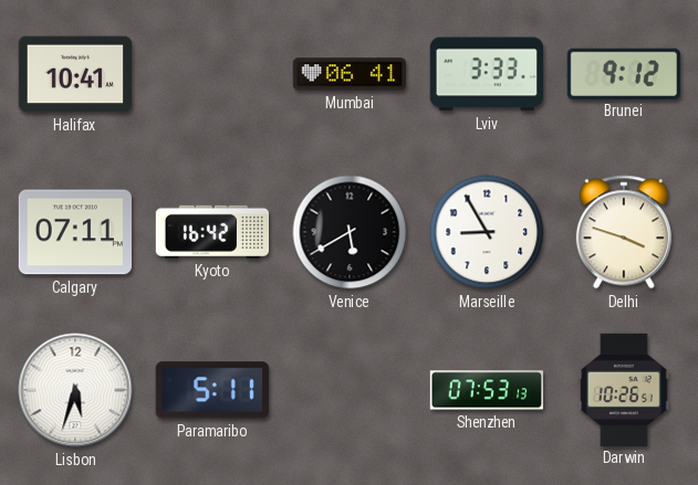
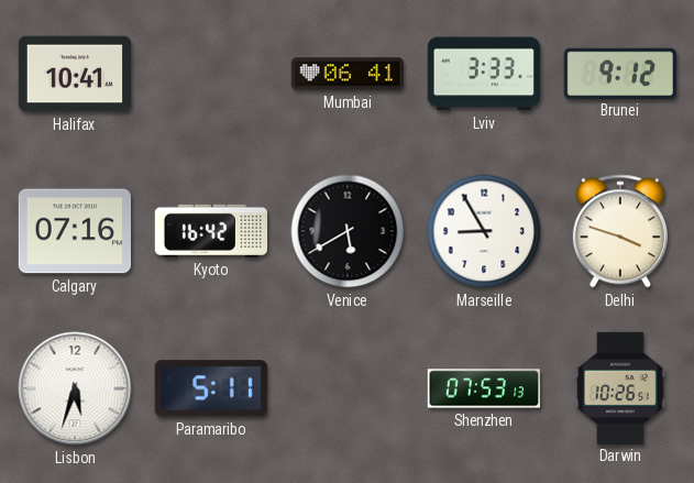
Calgary: 07:11 -> 07:16 (74, 231)
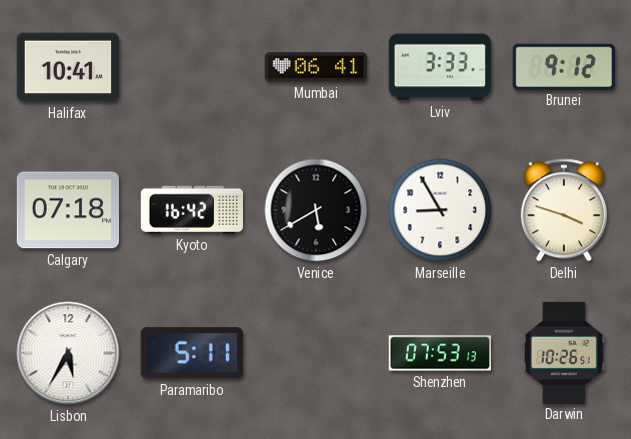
Calgary: 07:16 -> 07:18 (67, 210)
Lisbon: 5:33 -> 5:35 (68, 353)
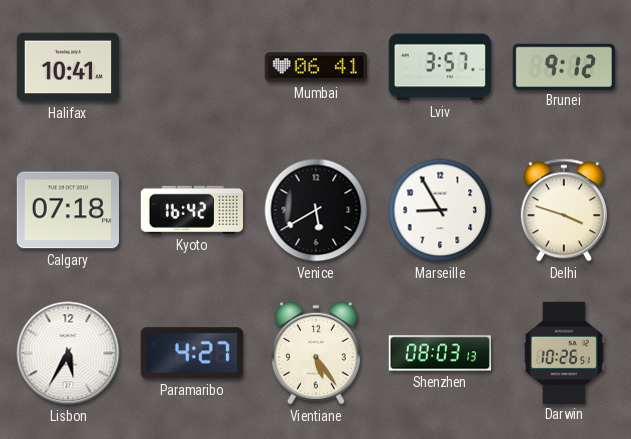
Lviv: 3:33 -> 3:57 (440, 67)
Paramaribo: 5:11 -> 4:27 (192, 353)
Vientiane: none -> 5:24 (316, 353)
Shenzhen: 07:53 -> 08:03 (439, 353)
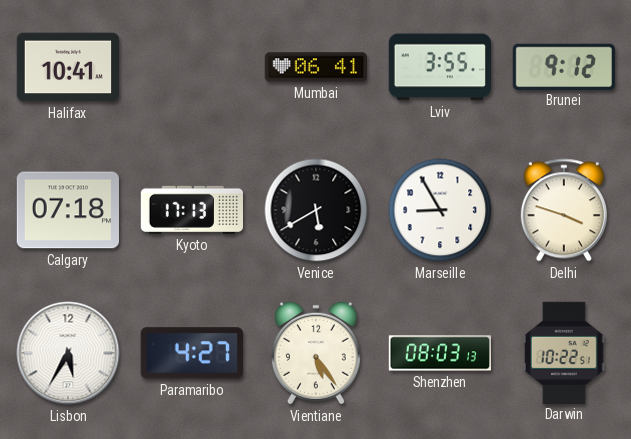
Lviv: 3:57 -> 3:55 (440, 67)
Kyoto: 16:42 -> 17:13 (191, 210)
Darwin: 10:26 -> 10:22 (564, 352)
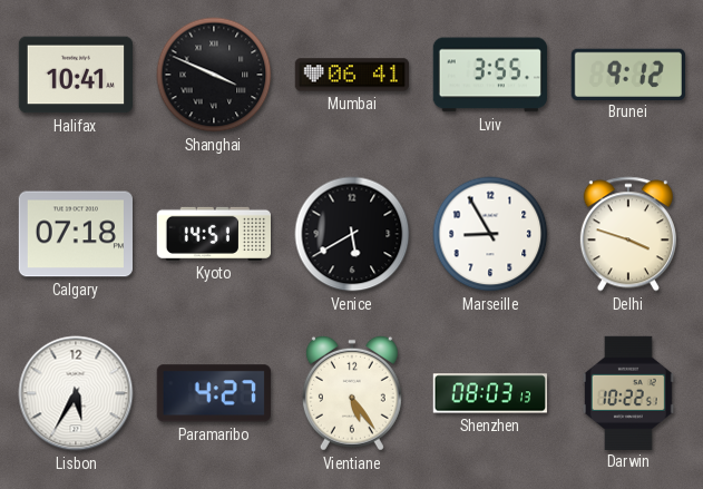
Shanghai: none -> 3:49 (214, 75)
Kyoto: 17:13 -> 14:51 (213, 234)
